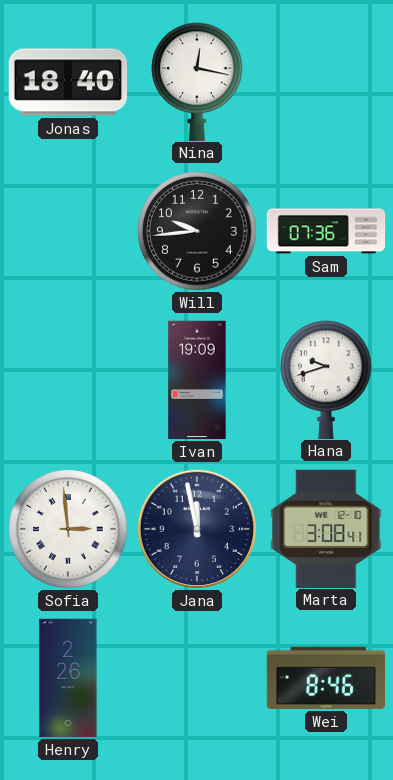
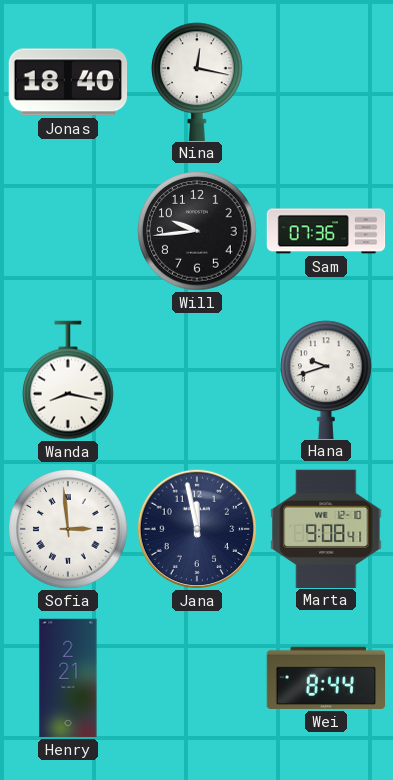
Wanda: none -> 8:17 (69, 380)
Ivan: 19:09 -> none (197, 380)
Marta: 3:08 -> 9:08 (326, 528)
Henry: 2:26 -> 2:21 (68, 678)
Wei: 8:46 -> 8:44 (325, 678)
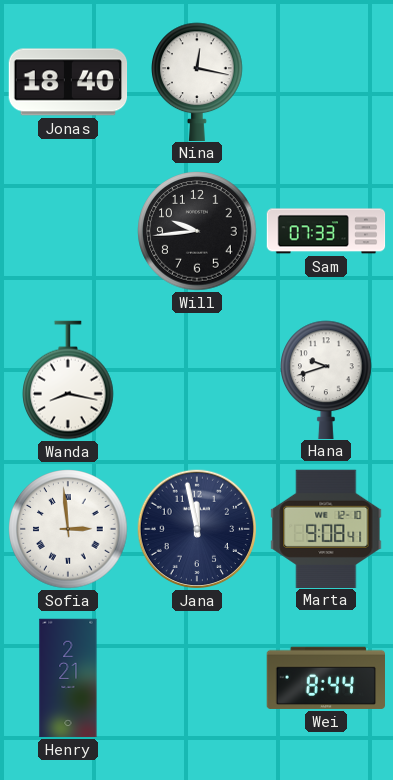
Sam: 07:36 -> 07:33 (326, 231)
